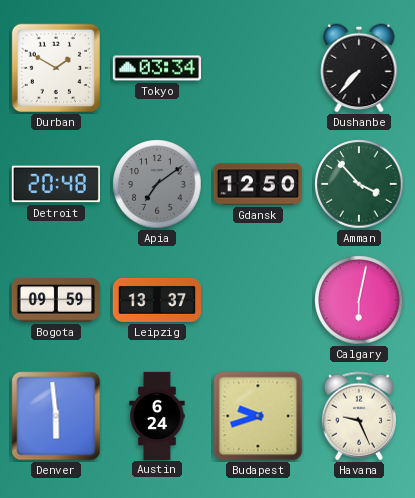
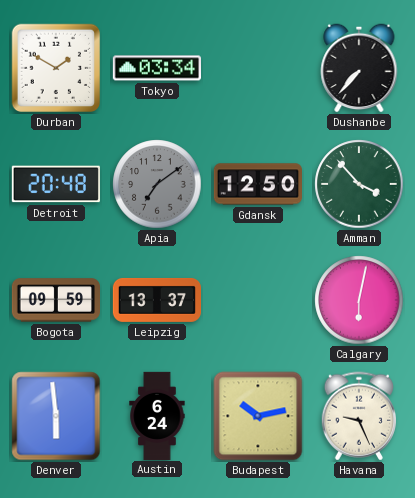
Budapest: 9:42 -> 10:13 (258, 416)
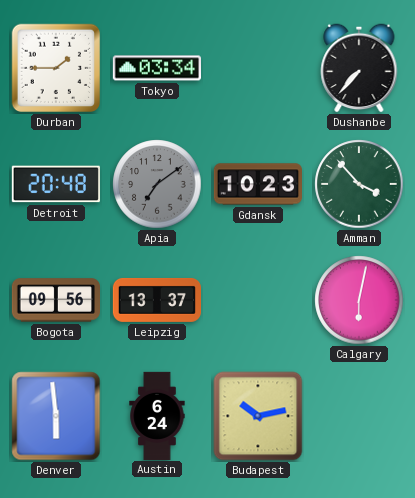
Durban: 1:50 -> 1:45 (56, 68)
Gdansk: 12:50 -> 10:23 (257, 184)
Bogota: 09:59 -> 09:56 (55, 300)
Havana: 9:26 -> none (358, 416)
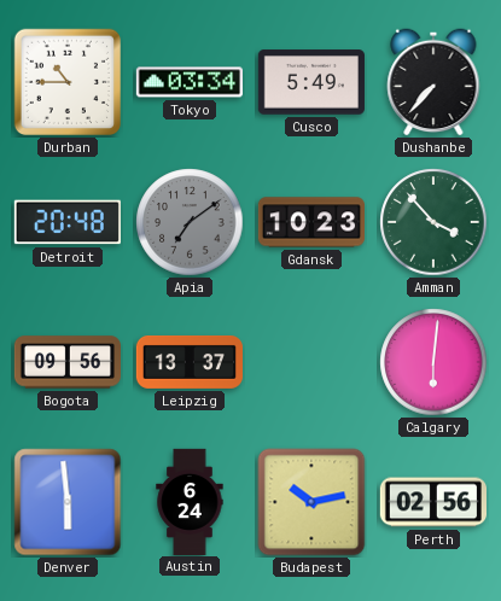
Durban: 1:45 -> 10:45 (68, 82)
Cusco: none -> 5:49 (311, 82)
Calgary: 6:02 -> 6:01 (433, 362)
Perth: none -> 02:56 (432, 502)
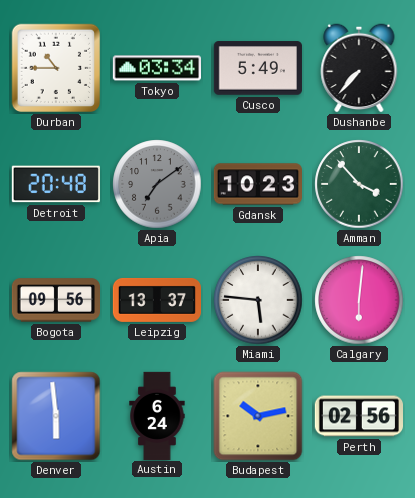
Miami: none -> 5:46 (258, 300)
